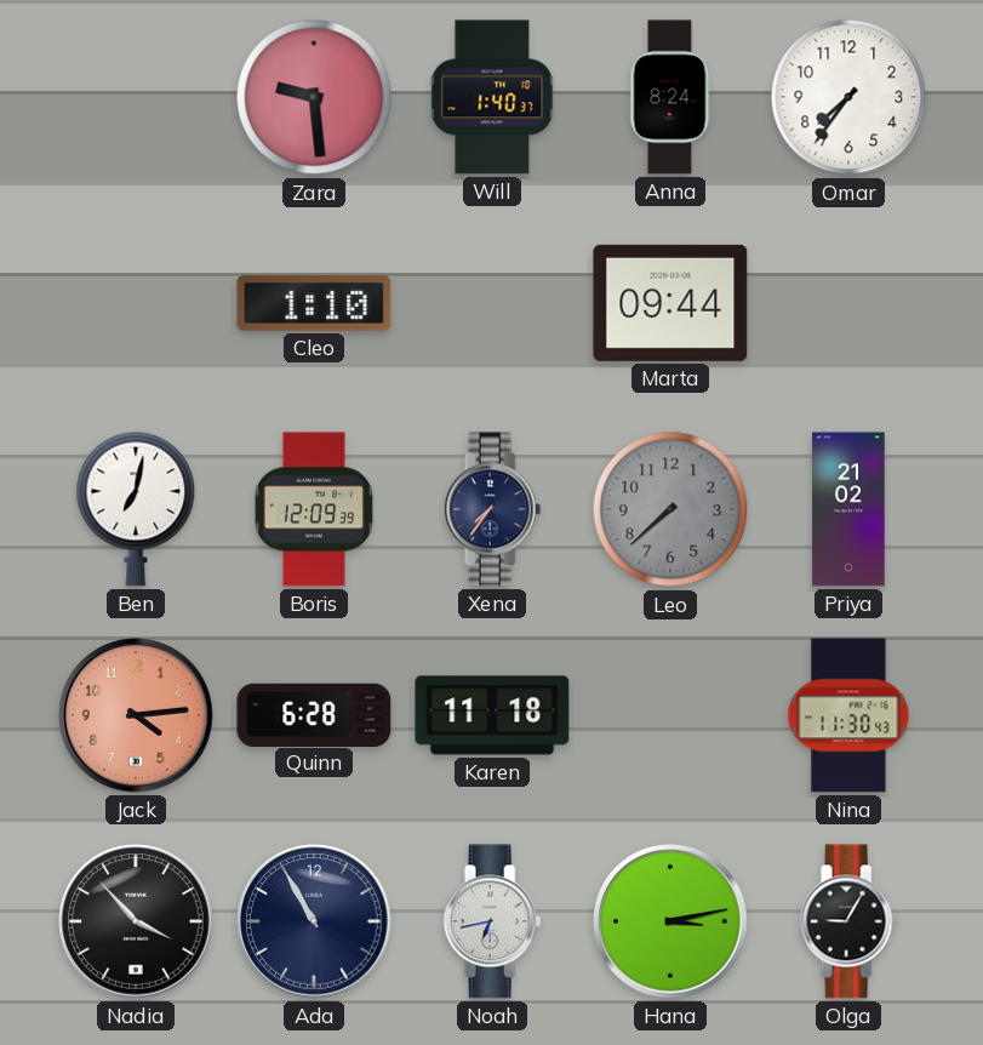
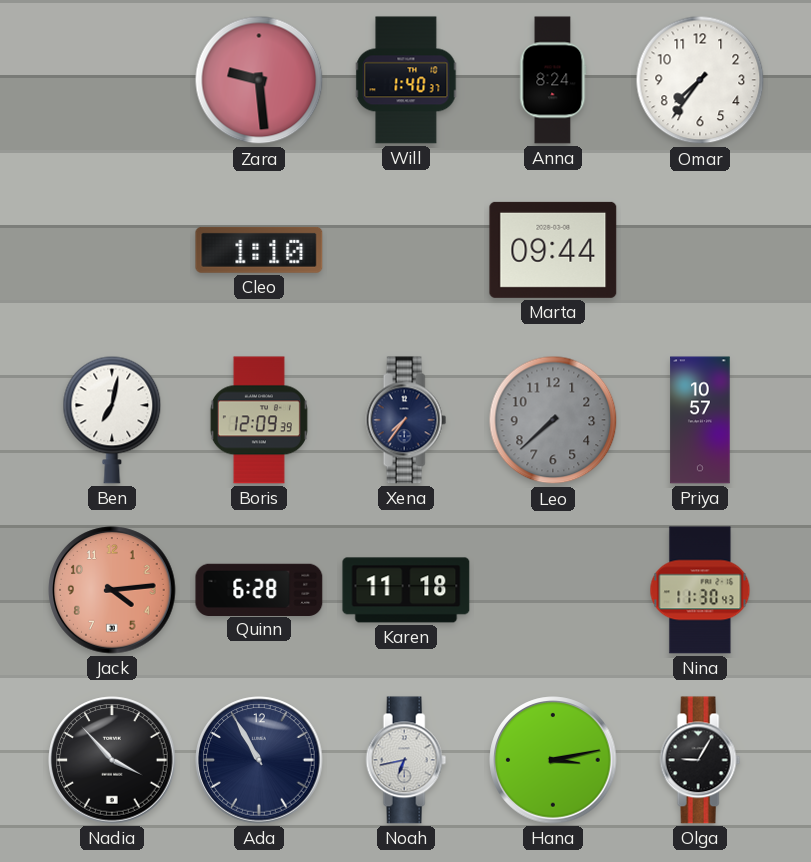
Priya: 21:02 -> 10:57 (700, 420)
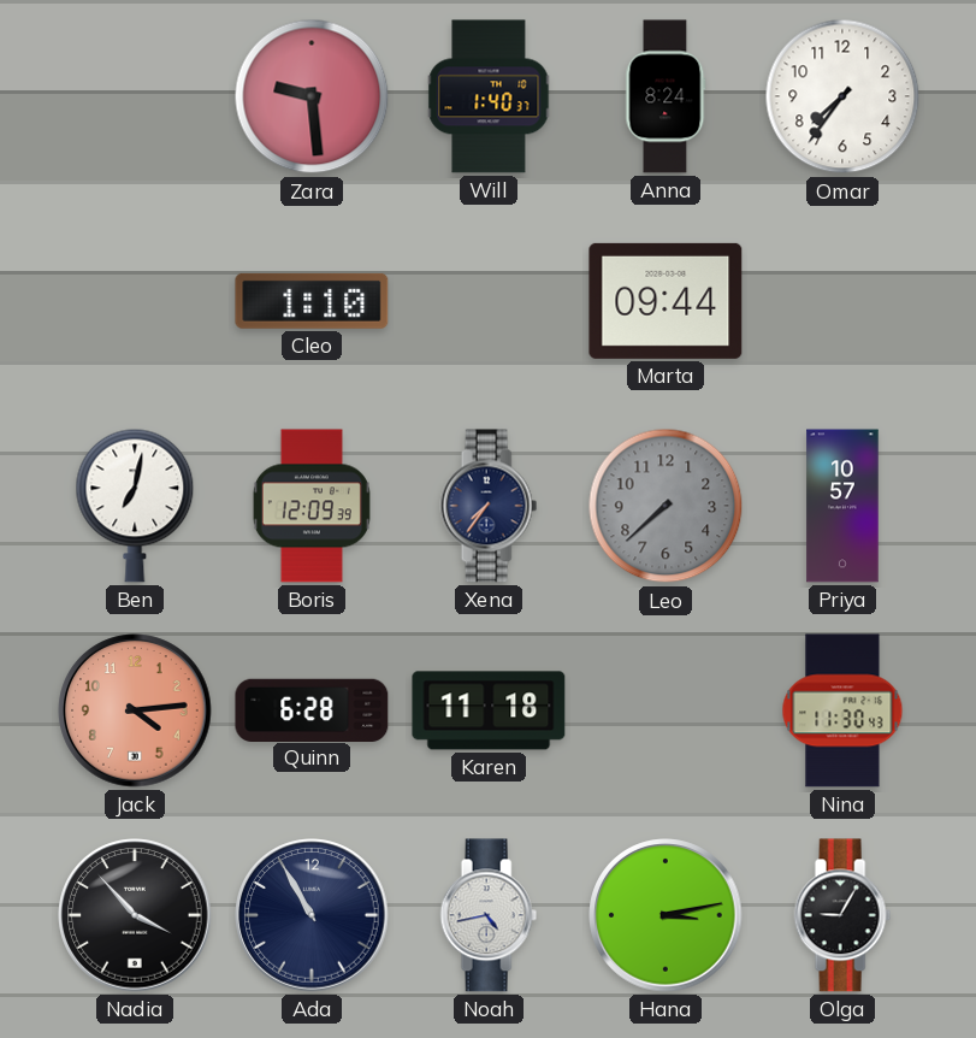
Noah: 6:43 -> 4:43 (489, 915)
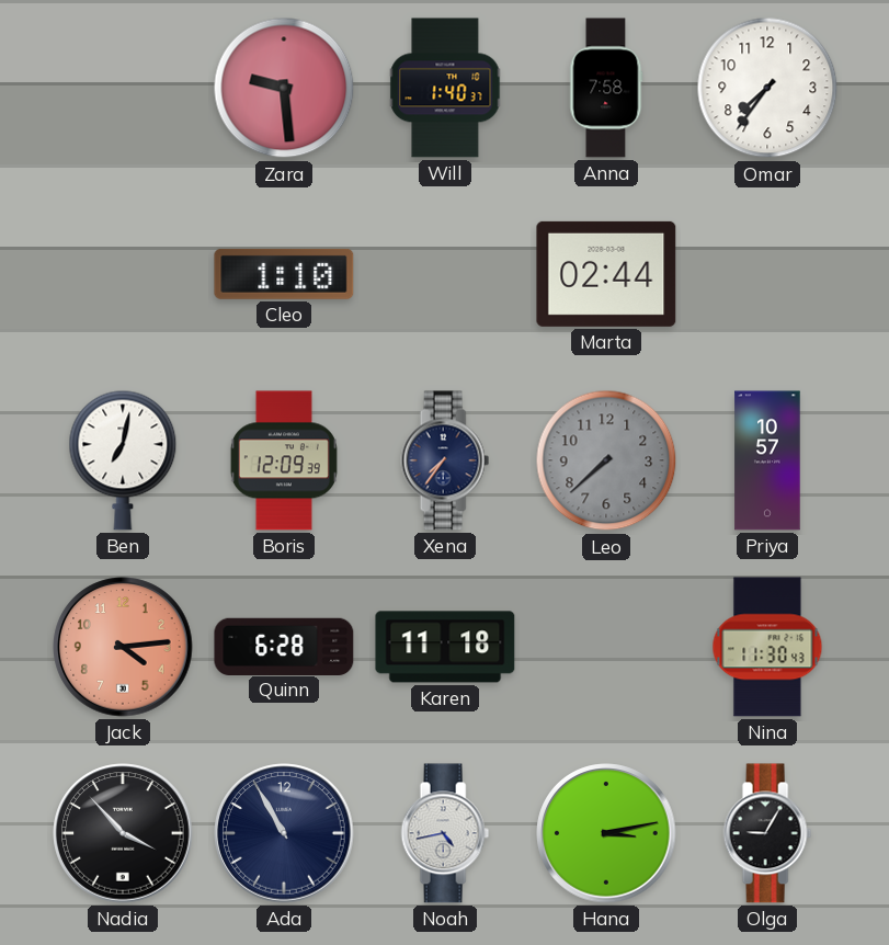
Anna: 8:24 -> 7:58 (606, 88)
Marta: 09:44 -> 02:44 (606, 274)
